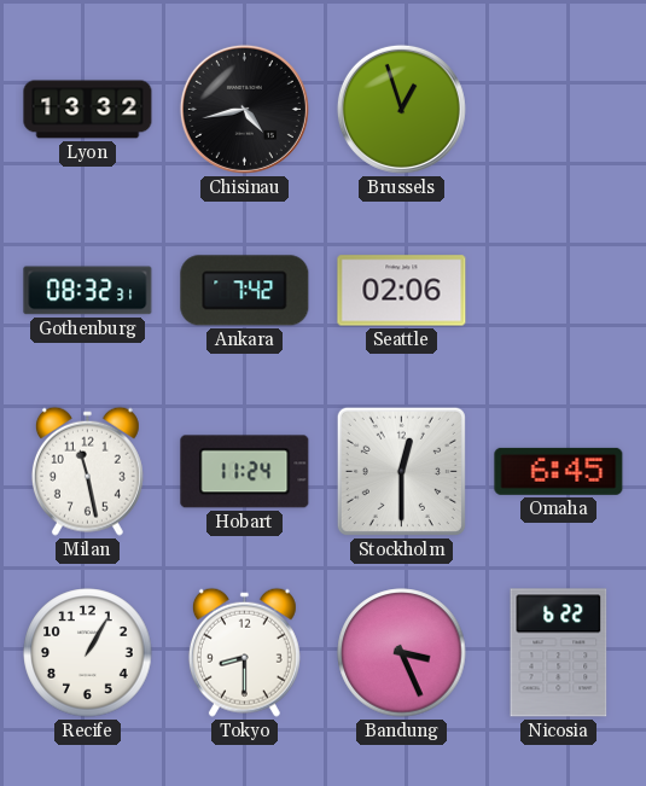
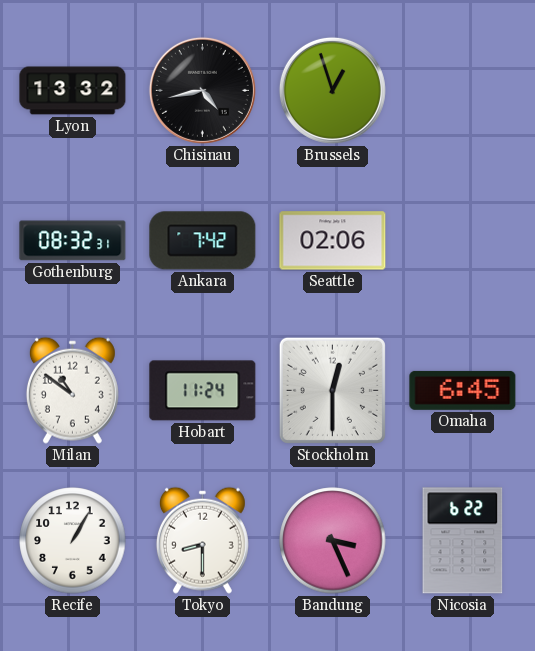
Milan: 11:28 -> 10:51 (72, 390)
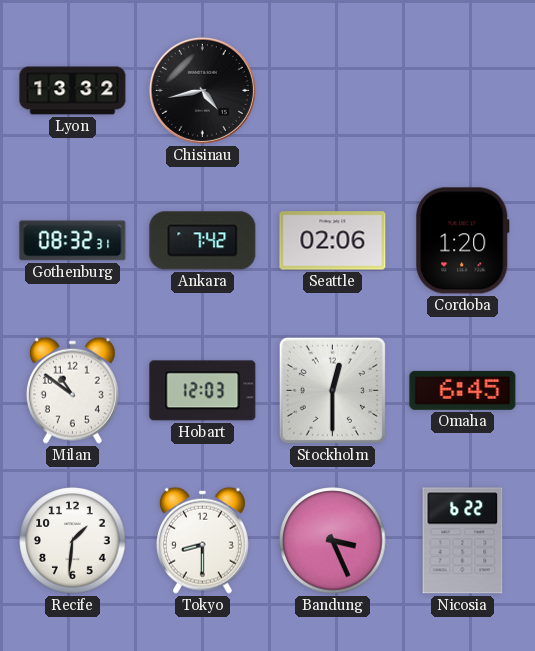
Brussels: 12:57 -> none (332, 90)
Cordoba: none -> 1:20 (463, 241)
Hobart: 11:24 -> 12:03 (203, 391)
Recife: 1:05 -> 1:31 (73, 541)
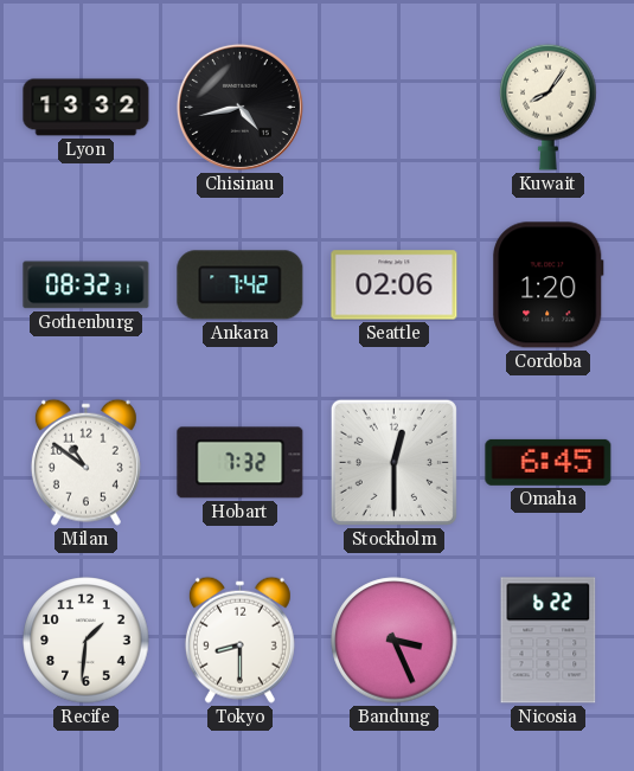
Kuwait: none -> 8:06 (549, 107)
Hobart: 12:03 -> 7:32 (241, 463)
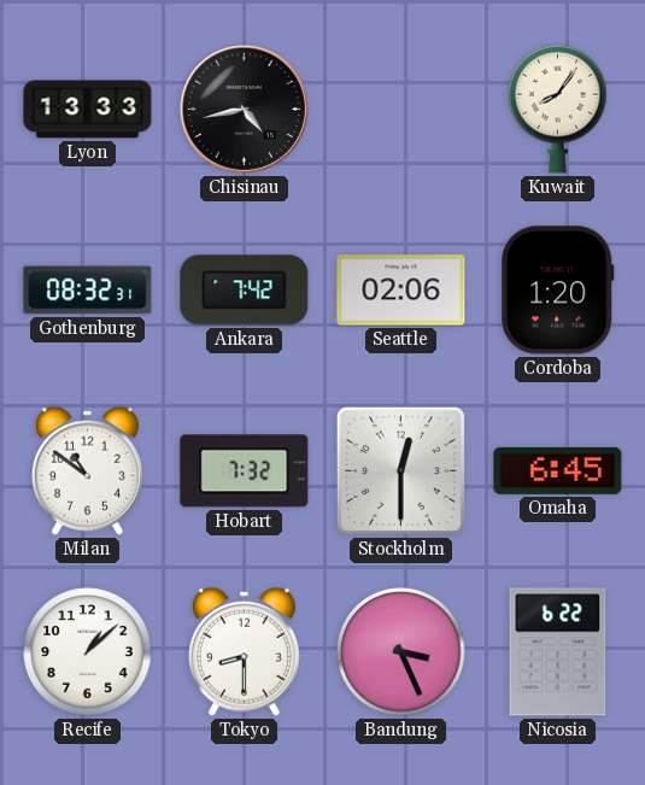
Lyon: 13:32 -> 13:33 (88, 110)
Recife: 1:31 -> 1:08 (88, 652)
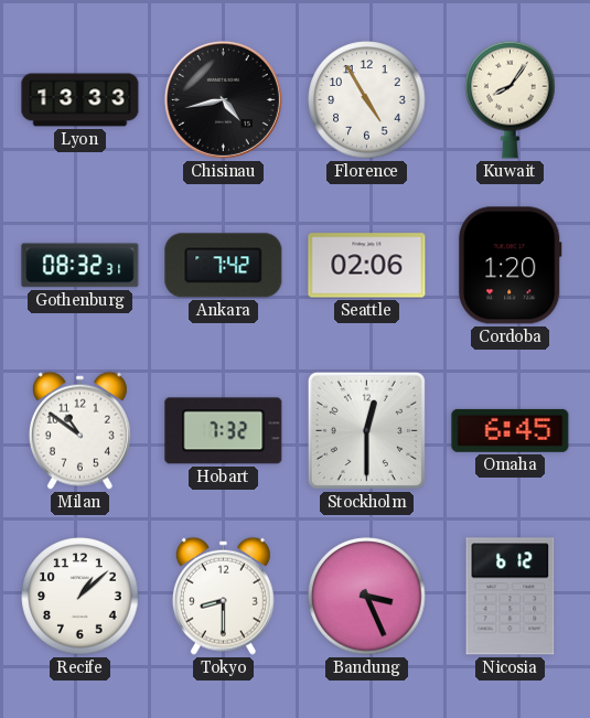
Florence: none -> 4:55 (367, 100)
Nicosia: 6:22 -> 6:12 (511, 597)
